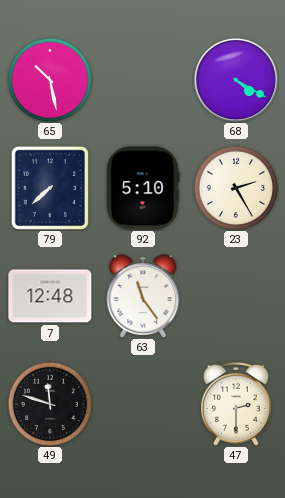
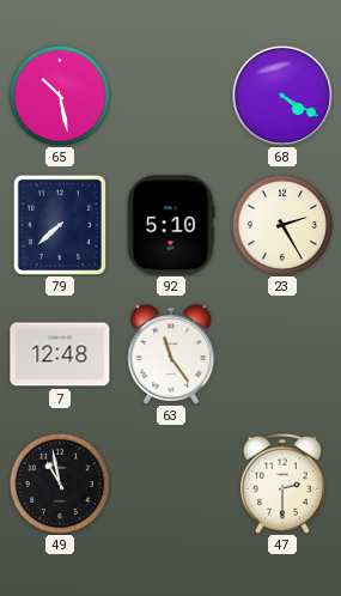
49: 11:48 -> 10:58 (59, 482)
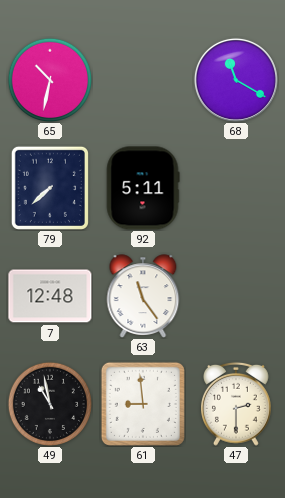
65: 10:28 -> 10:32 (49, 79)
68: 4:20 -> 11:20 (236, 80)
92: 5:10 -> 5:11 (143, 188)
23: 2:25 -> none (281, 224)
61: none -> 8:59 (143, 404)
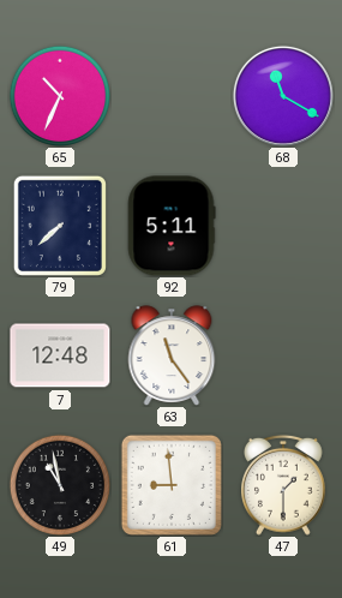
65: 10:32 -> 10:34 (59, 95)
47: 2:30 -> 1:30 (284, 485)
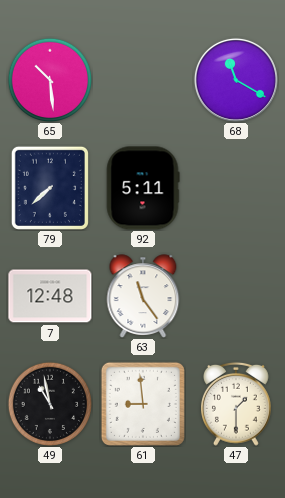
65: 10:34 -> 10:29 (49, 79)
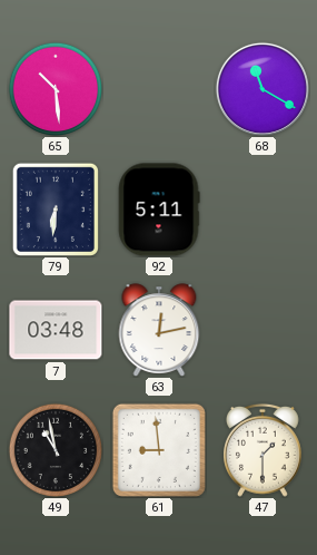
79: 7:38 -> 6:31 (56, 210)
7: 12:48 -> 03:48 (56, 330)
63: 11:24 -> 12:13 (159, 330)
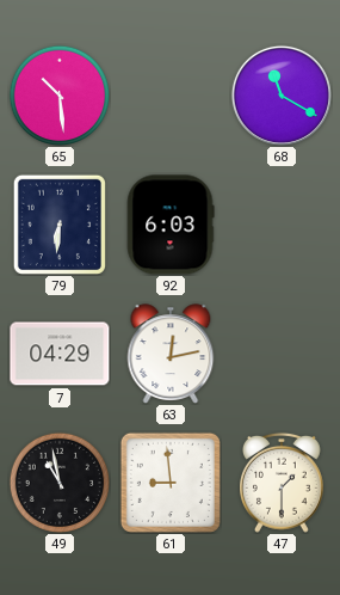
92: 5:11 -> 6:03 (171, 225)
7: 03:48 -> 04:29 (60, 354)
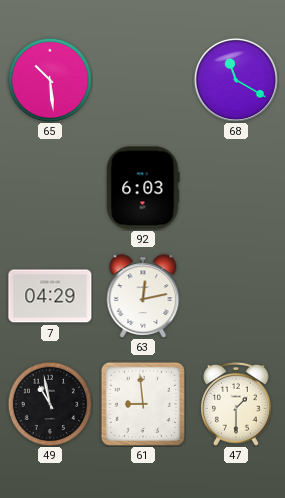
79: 6:31 -> none (60, 225)
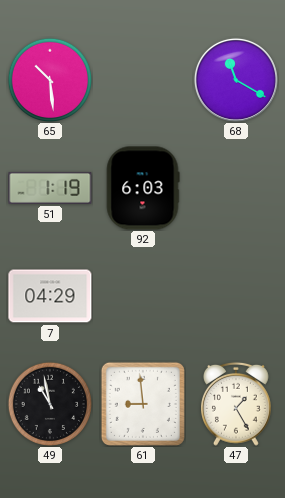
51: none -> 1:19 (50, 188)
63: 12:13 -> none (143, 296)
47: 1:30 -> 1:25 (237, 404)
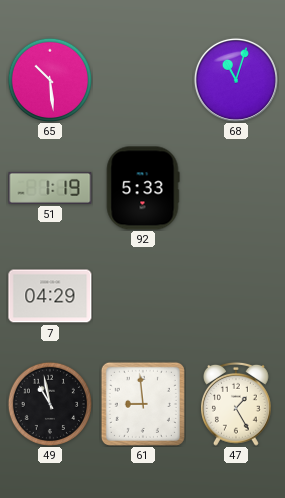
68: 11:20 -> 11:03 (236, 80)
92: 6:03 -> 5:33 (143, 188)
